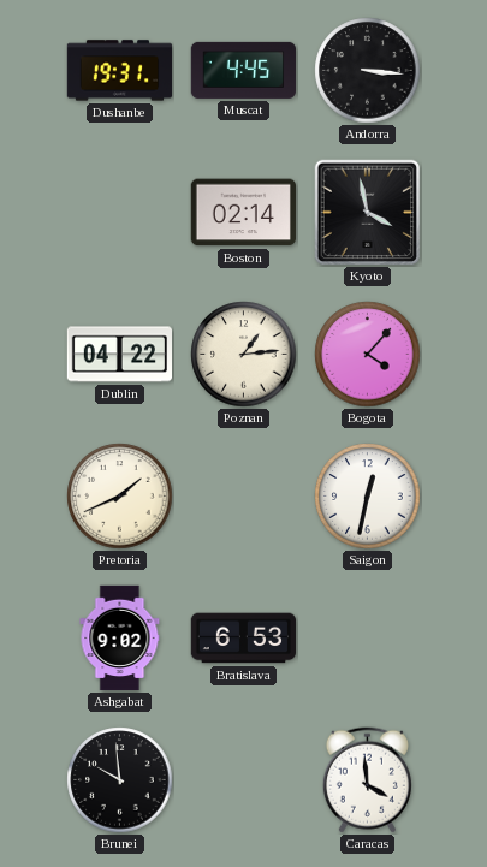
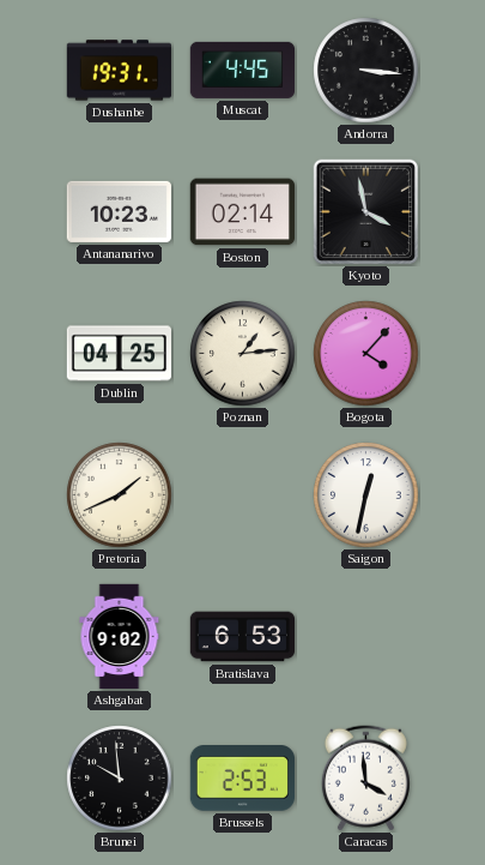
Antananarivo: none -> 10:23 (119, 211)
Dublin: 04:22 -> 04:25 (119, 354)
Brussels: none -> 2:53 (242, 779)
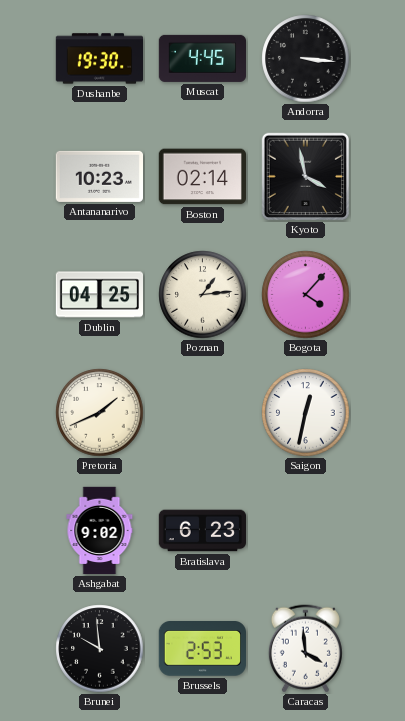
Dushanbe: 19:31 -> 19:30 (100, 59)
Bratislava: 6:53 -> 6:23 (203, 531)
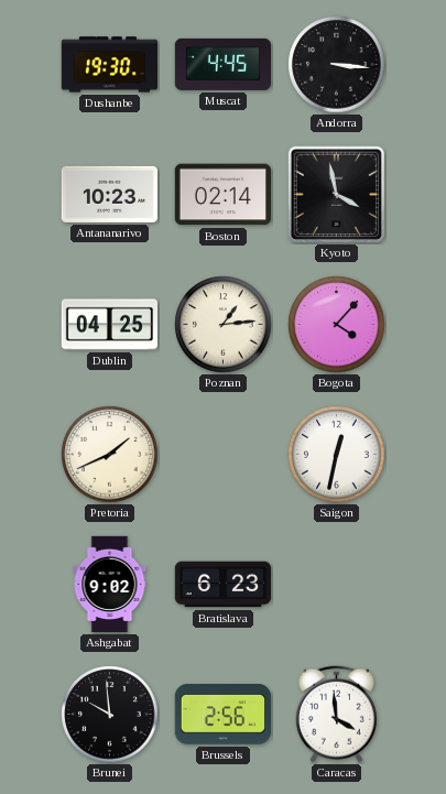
Brussels: 2:53 -> 2:56 (222, 715)
